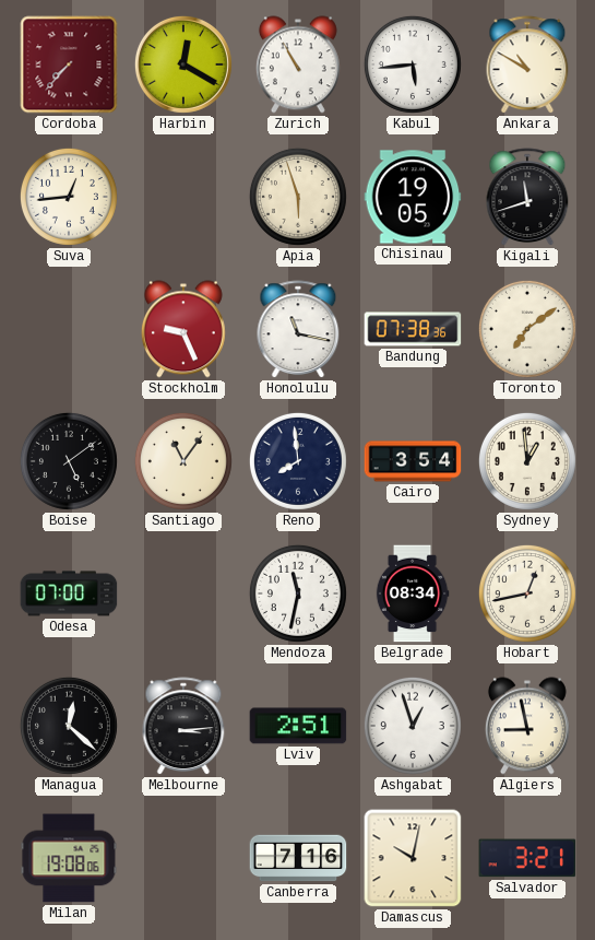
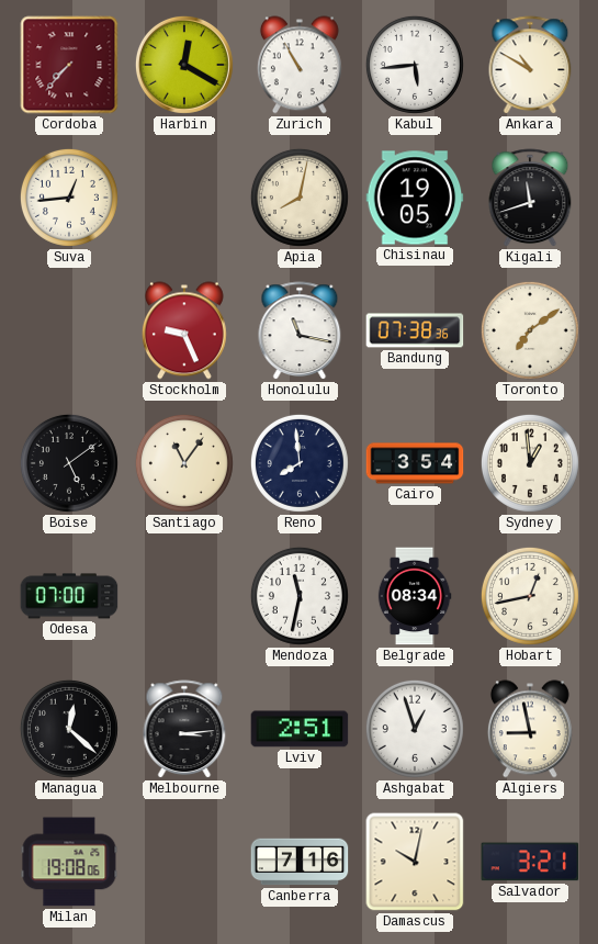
Apia: 5:57 -> 8:02 (300, 198)
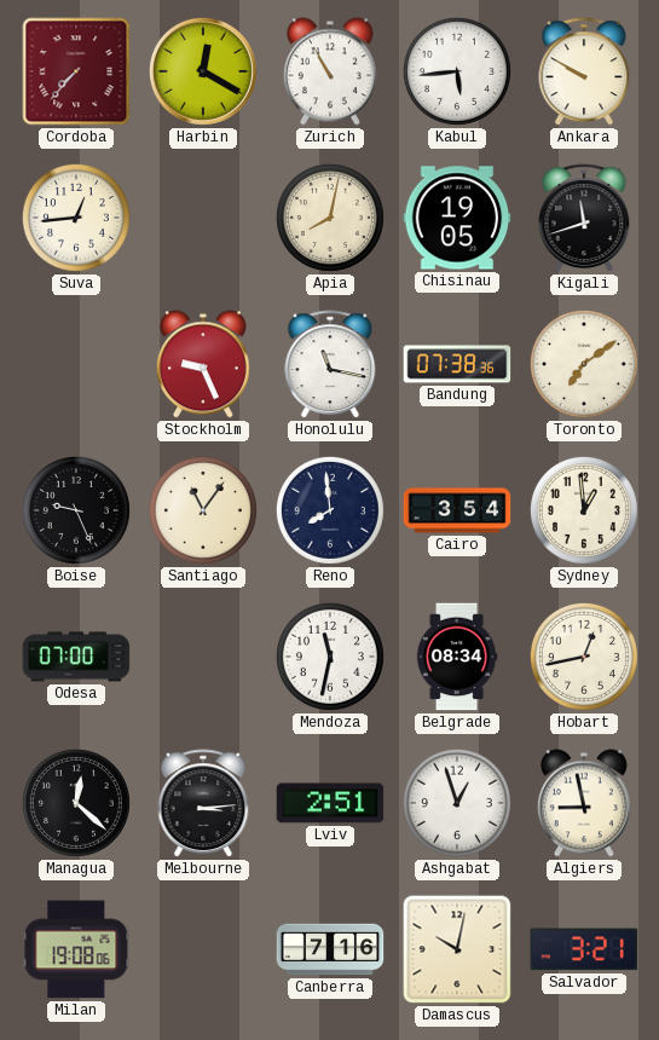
Ankara: 10:50 -> 9:50 (584, 73)
Boise: 5:09 -> 9:26 (76, 510)
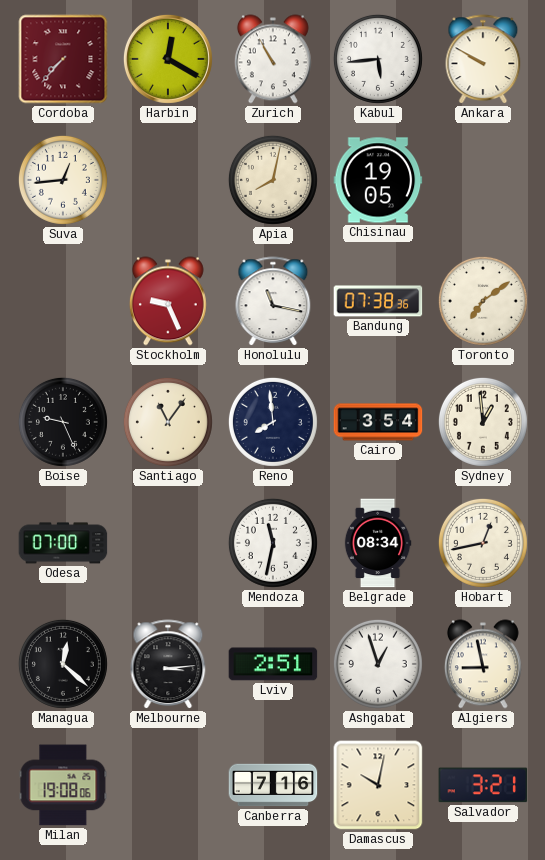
Kigali: 11:42 -> none (584, 219)
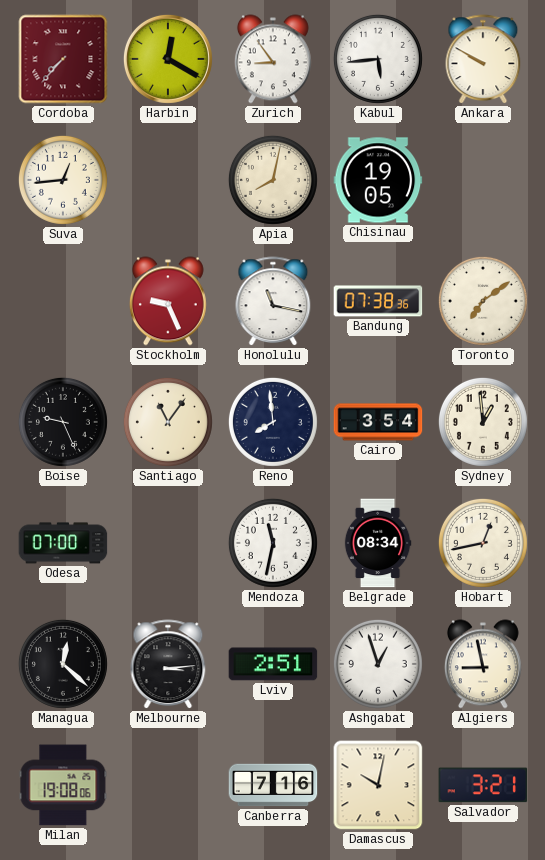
Zurich: 10:55 -> 8:54 (273, 59)
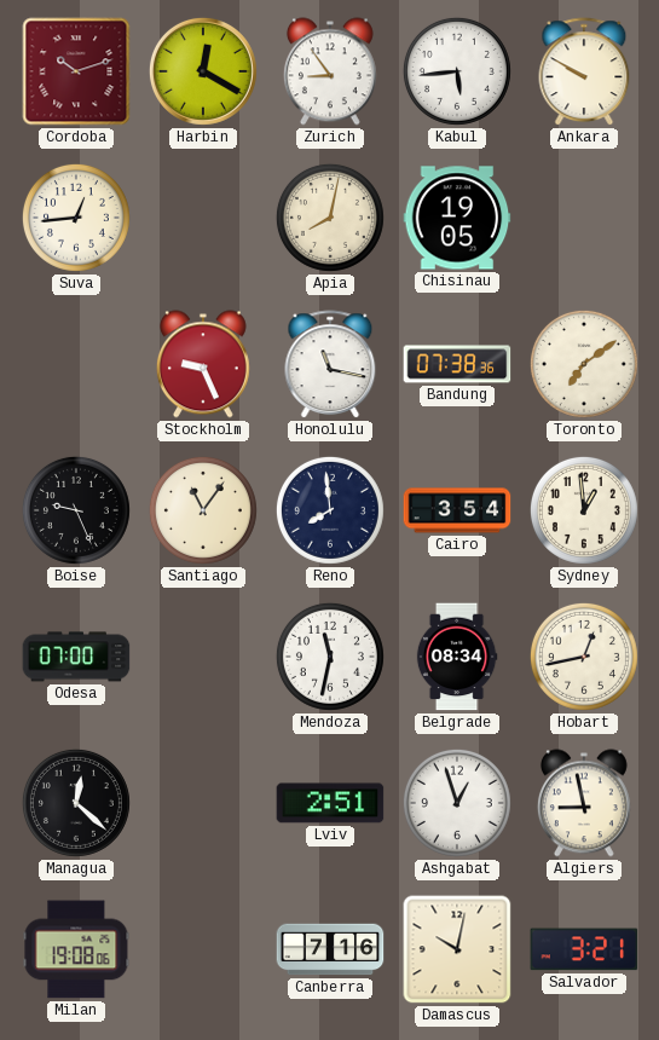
Cordoba: 7:37 -> 10:12 (76, 71)
Melbourne: 3:14 -> none (168, 665)
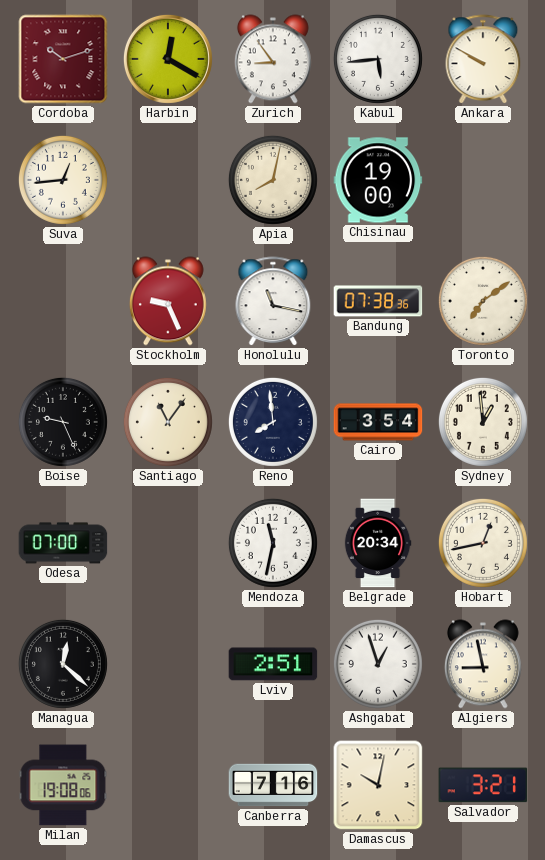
Chisinau: 19:05 -> 19:00 (378, 180)
Belgrade: 08:34 -> 20:34 (378, 543)
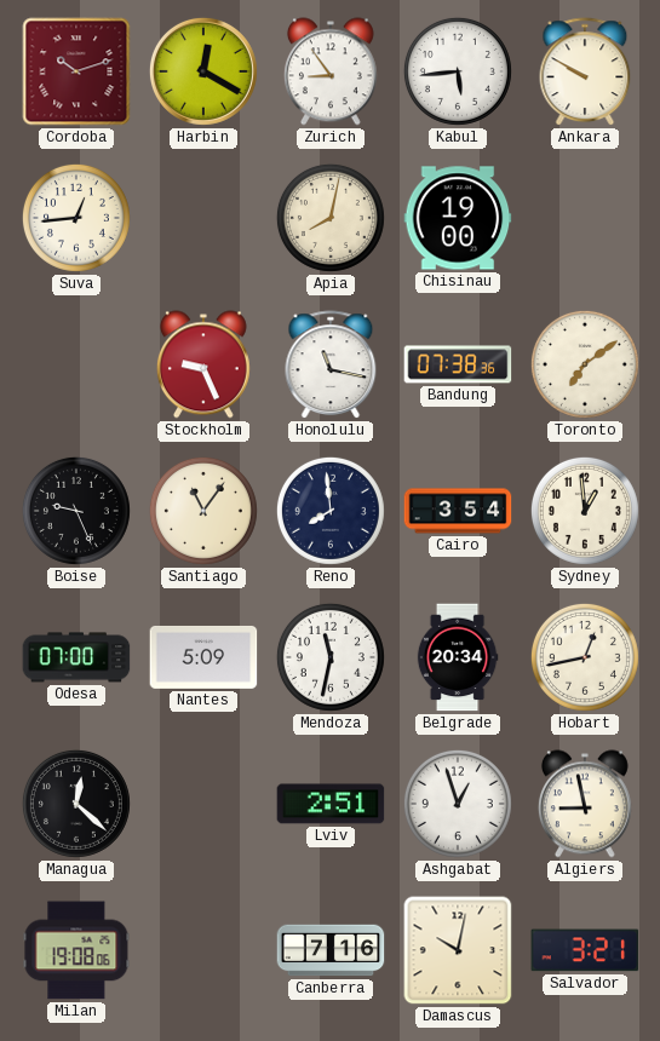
Nantes: none -> 5:09 (203, 657)
